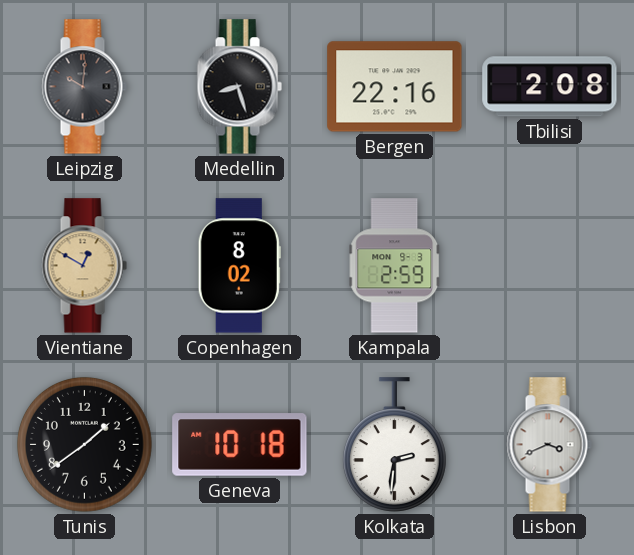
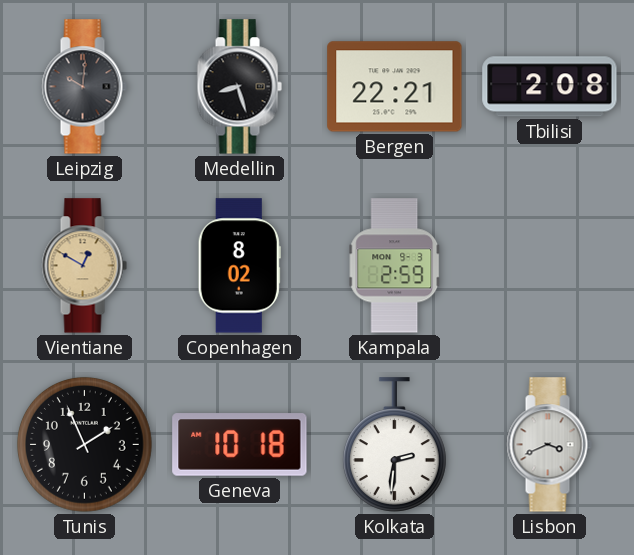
Bergen: 22:16 -> 22:21 (395, 87)
Tunis: 1:39 -> 1:56 (84, 444)
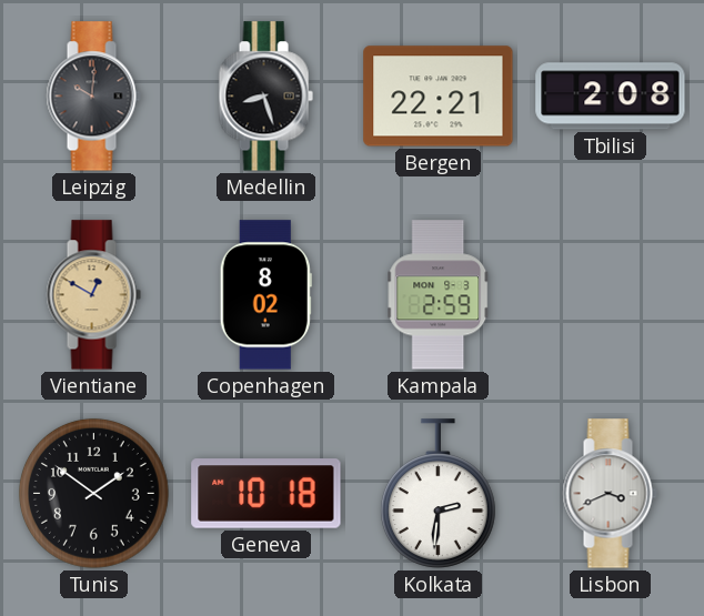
Tunis: 1:56 -> 1:51 (93, 493)
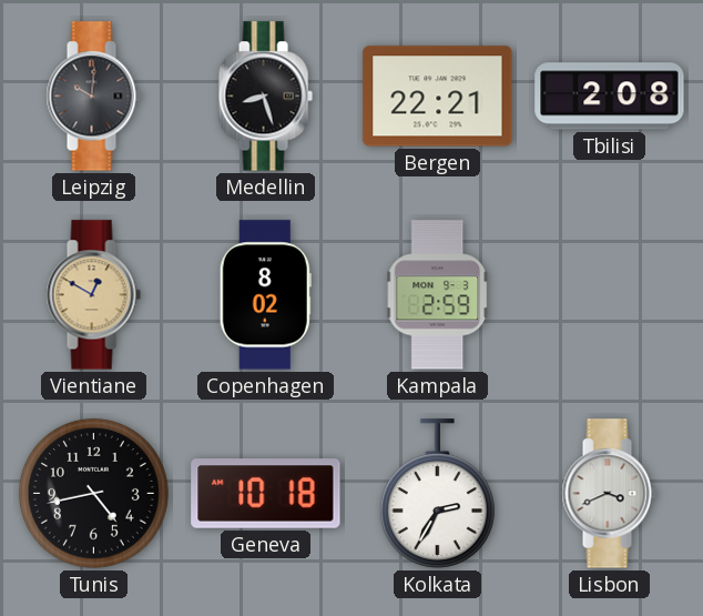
Tunis: 1:51 -> 4:43 (93, 493)
Kolkata: 2:31 -> 2:35 (437, 494)
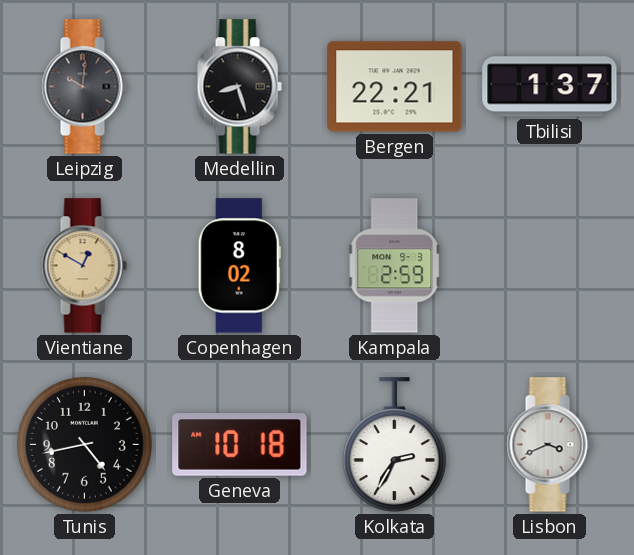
Tbilisi: 2:08 -> 1:37 (550, 87)
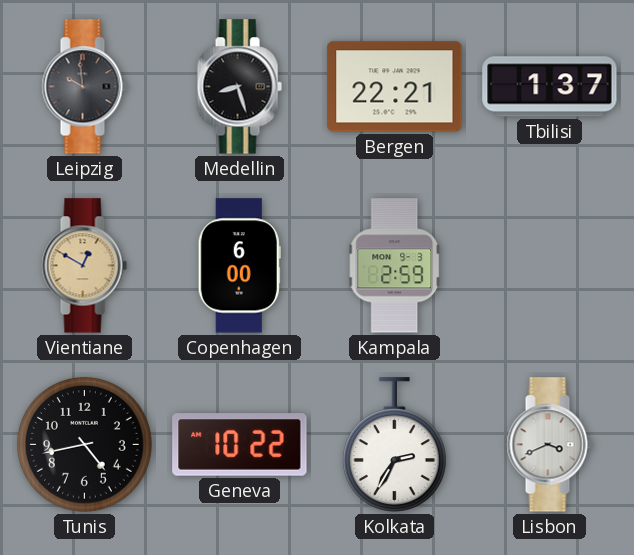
Leipzig: 10:01 -> 9:59 (84, 87)
Copenhagen: 8:02 -> 6:00 (239, 266)
Geneva: 10:18 -> 10:22 (240, 445)
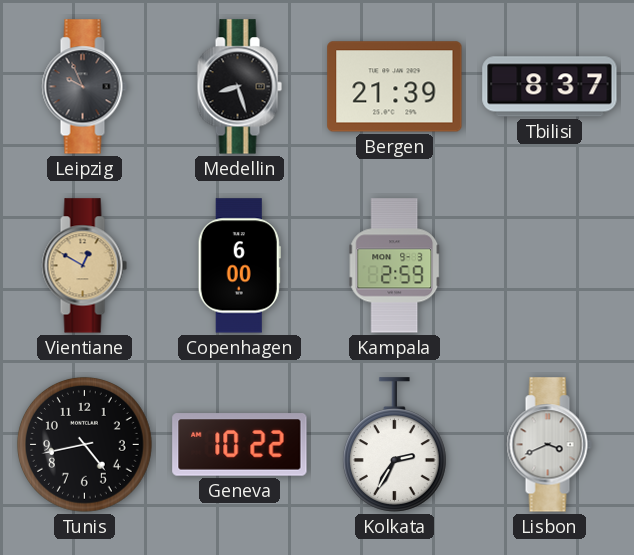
Leipzig: 9:59 -> 9:56 (84, 87)
Bergen: 22:21 -> 21:39 (395, 87)
Tbilisi: 1:37 -> 8:37 (550, 87)
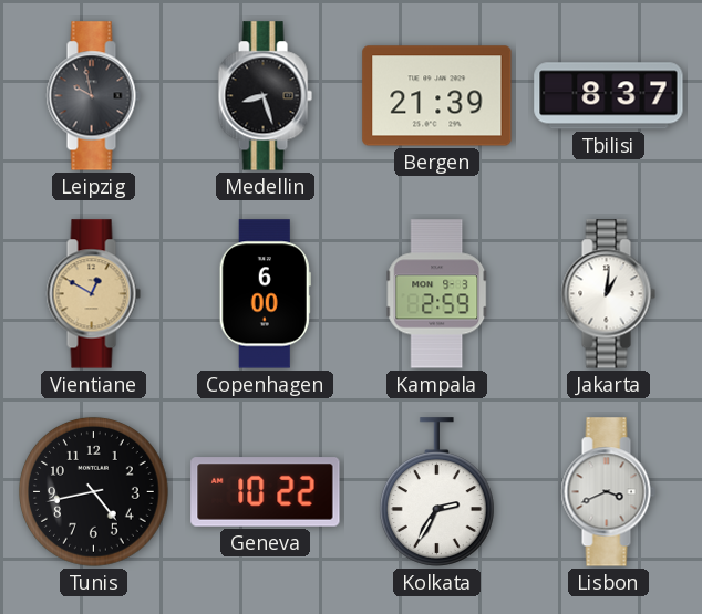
Leipzig: 9:56 -> 9:58 (93, 96)
Jakarta: none -> 1:01 (608, 294)
